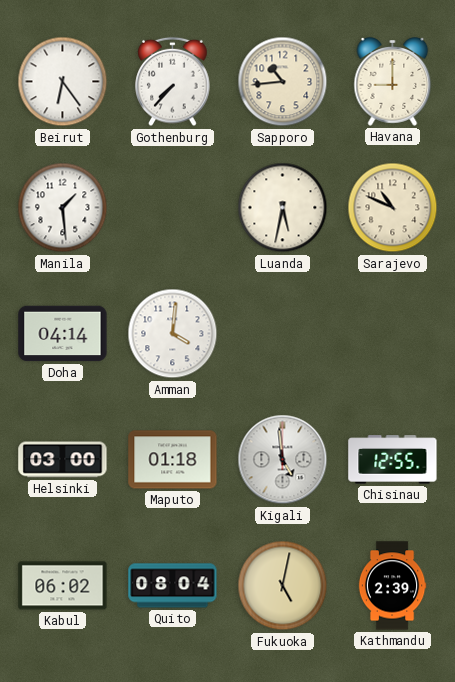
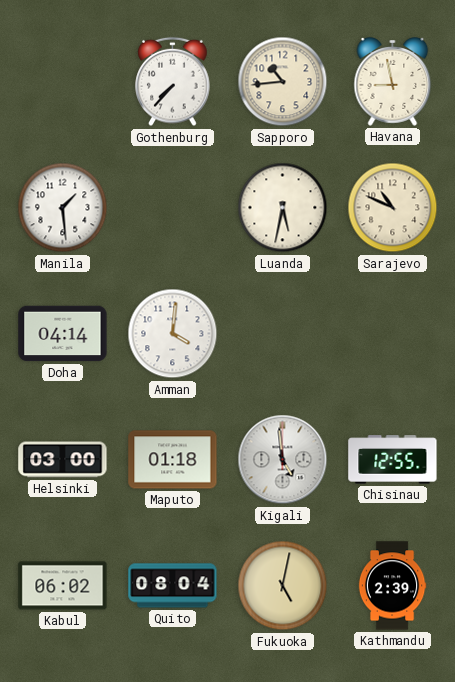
Beirut: 6:24 -> none (63, 82)
Havana: 9:00 -> 8:58 (393, 82)
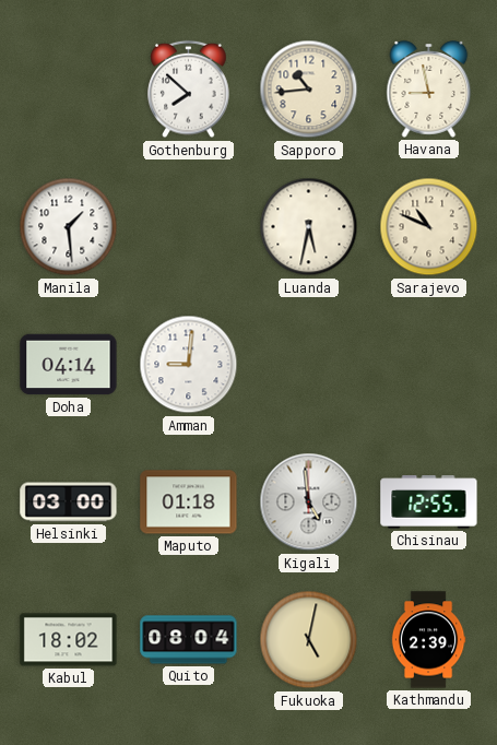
Gothenburg: 7:37 -> 7:52 (189, 90)
Amman: 4:01 -> 9:01 (189, 365)
Kabul: 06:02 -> 18:02 (69, 640)
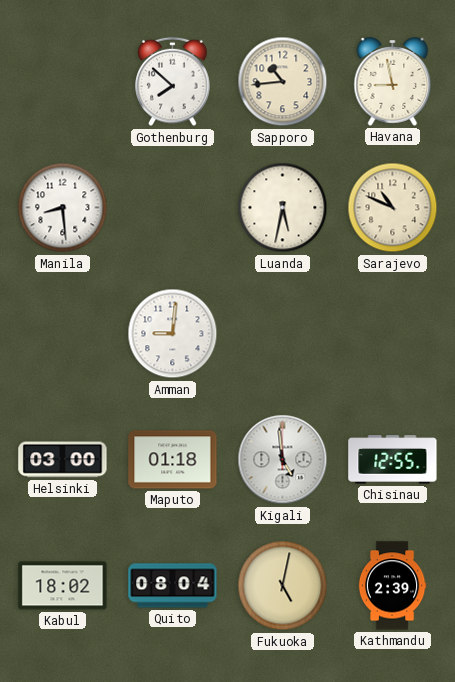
Manila: 1:29 -> 8:29 (63, 208)
Doha: 04:14 -> none (69, 365)
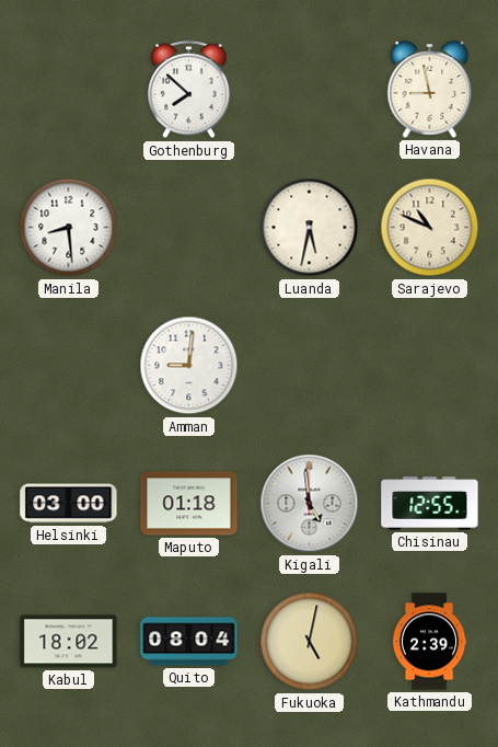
Sapporo: 10:44 -> none (283, 82)
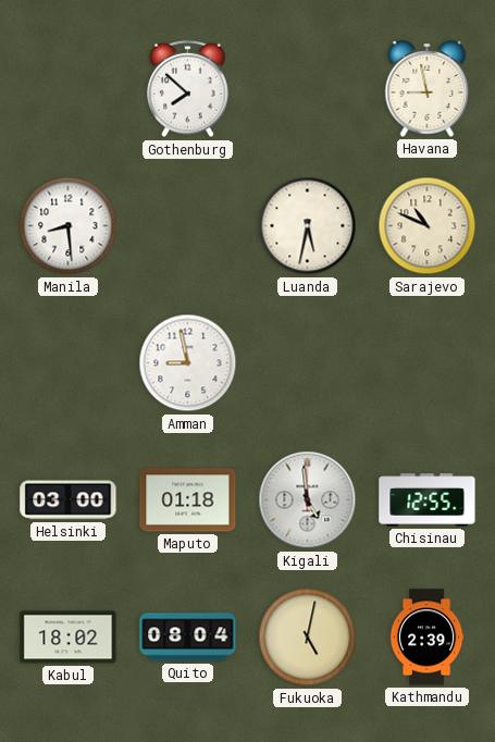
Amman: 9:01 -> 8:58 (188, 363)
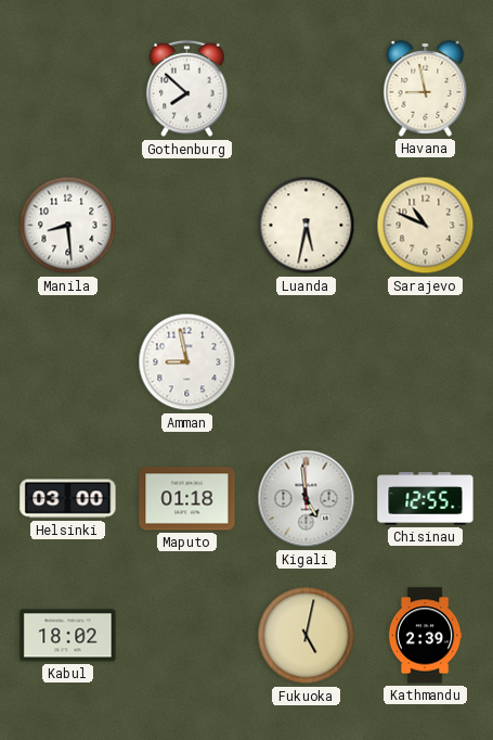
Quito: 08:04 -> none (188, 638)
